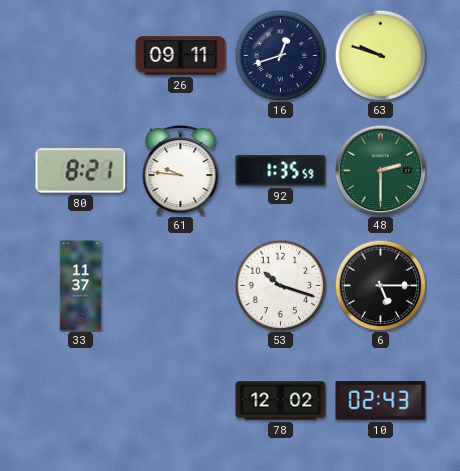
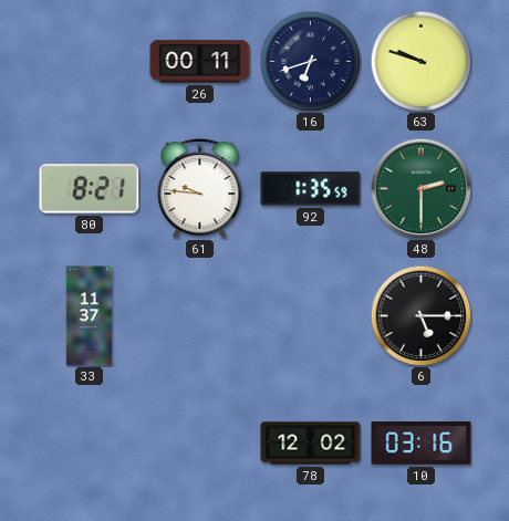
26: 09:11 -> 00:11 (200, 62)
16: 12:42 -> 6:42 (310, 61)
53: 10:18 -> none (280, 285)
10: 02:43 -> 03:16 (422, 444)
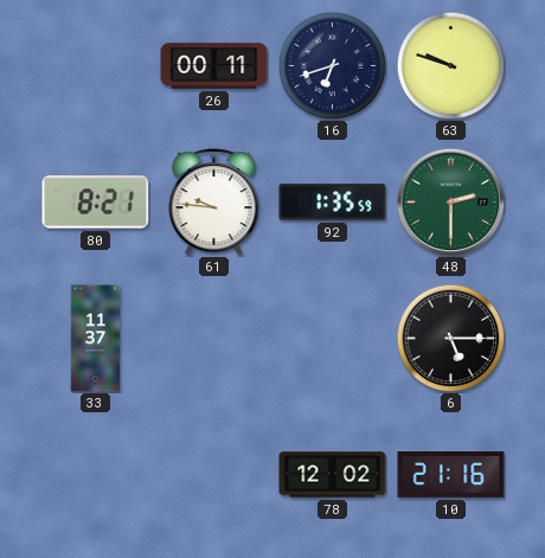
10: 03:16 -> 21:16 (451, 475)
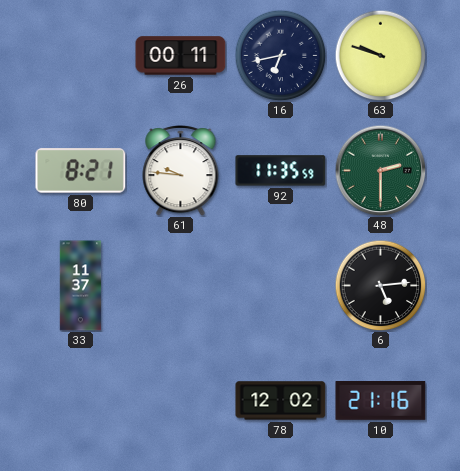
16: 6:42 -> 6:43 (280, 55)
92: 1:35 -> 11:35 (281, 171)
6: 5:15 -> 5:14 (380, 285)
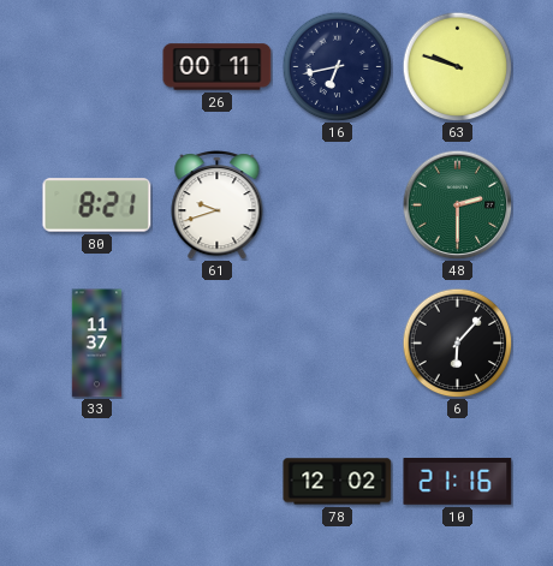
61: 9:46 -> 9:42 (218, 205)
92: 11:35 -> none (281, 171)
6: 5:14 -> 6:07 (457, 342)
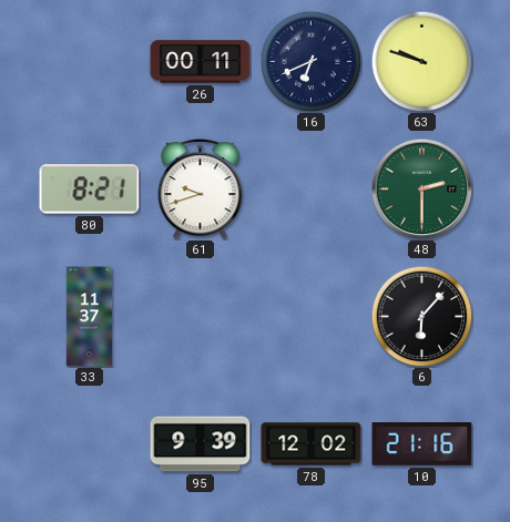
16: 6:43 -> 6:41 (310, 61)
95: none -> 9:39 (201, 444)
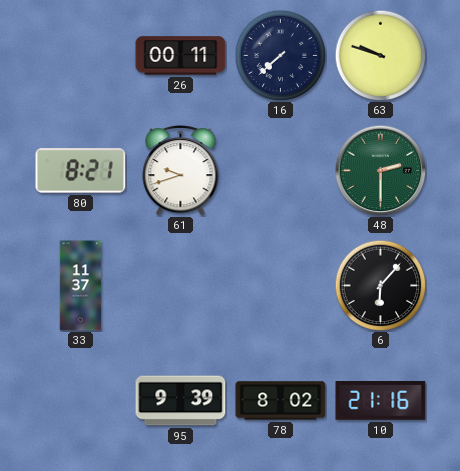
16: 6:41 -> 7:38 (280, 55)
78: 12:02 -> 8:02 (281, 401)
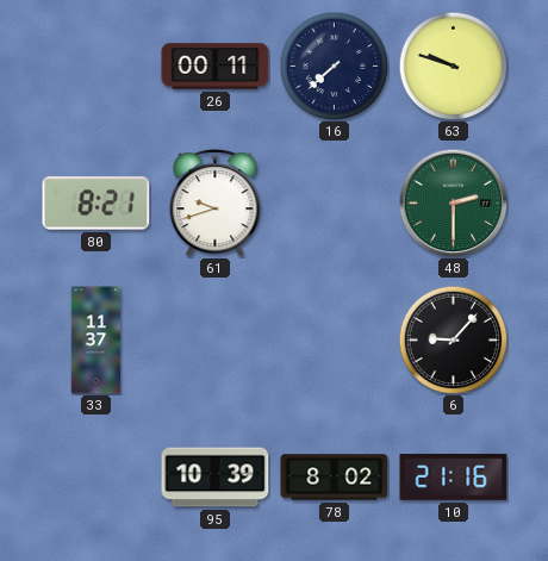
6: 6:07 -> 9:07 (453, 339)
95: 9:39 -> 10:39 (216, 478)
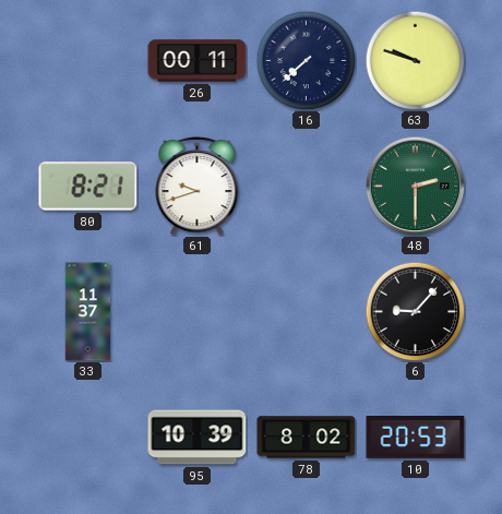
10: 21:16 -> 20:53 (416, 438)
